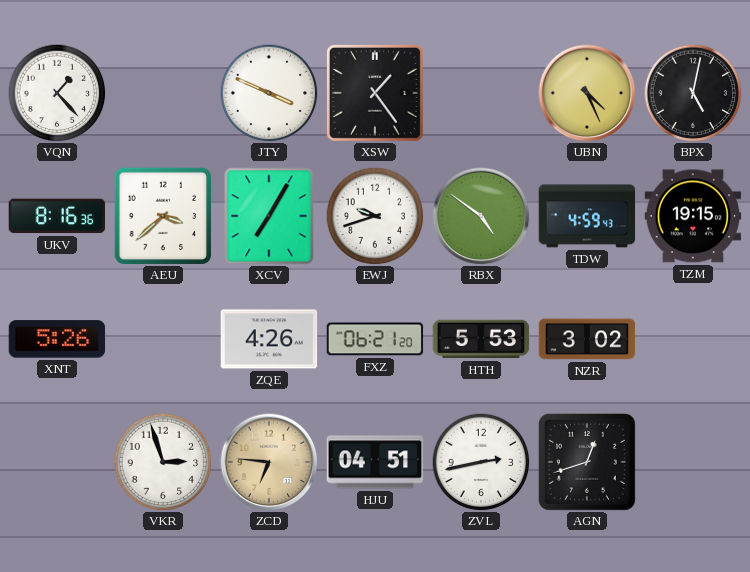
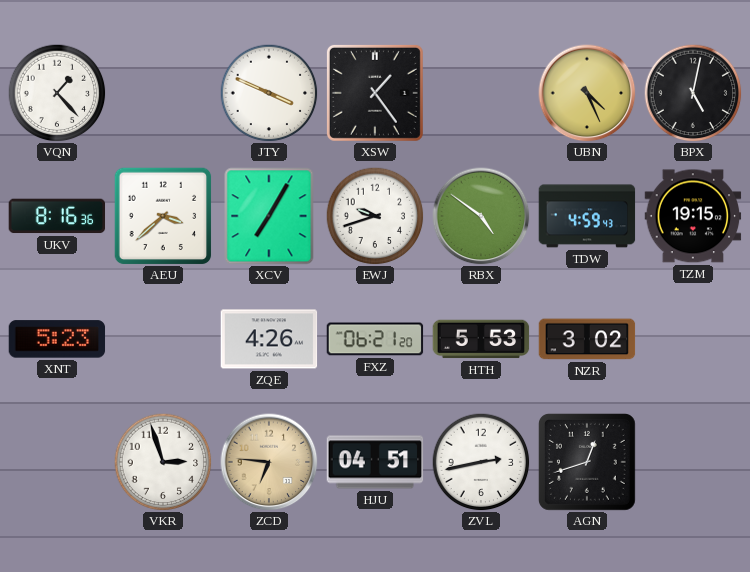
XNT: 5:26 -> 5:23 (57, 339)
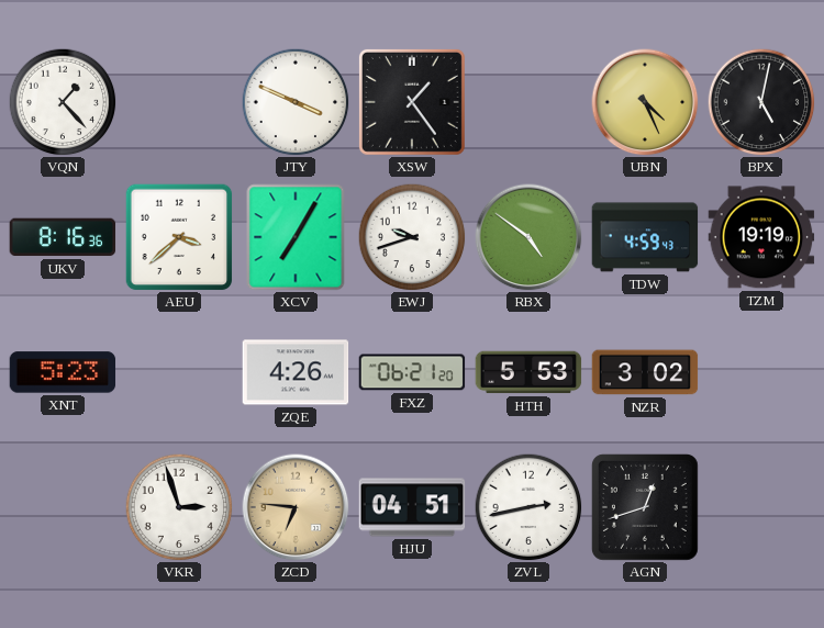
TZM: 19:15 -> 19:19 (761, 237)
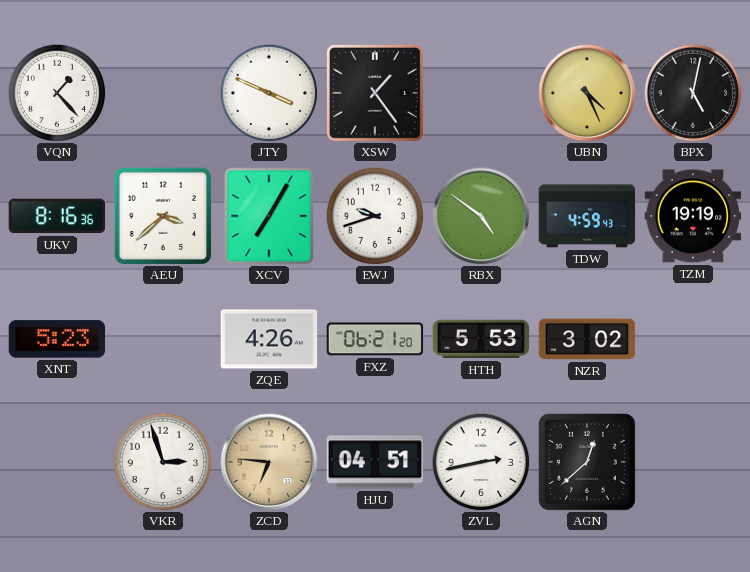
AGN: 12:42 -> 12:38 (587, 462)
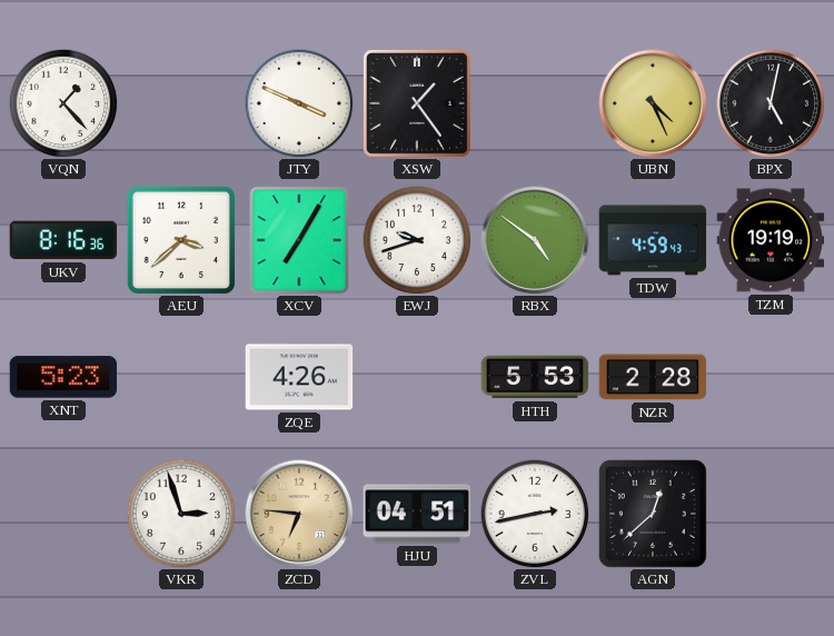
FXZ: 06:21 -> none (375, 339)
NZR: 3:02 -> 2:28 (653, 377)
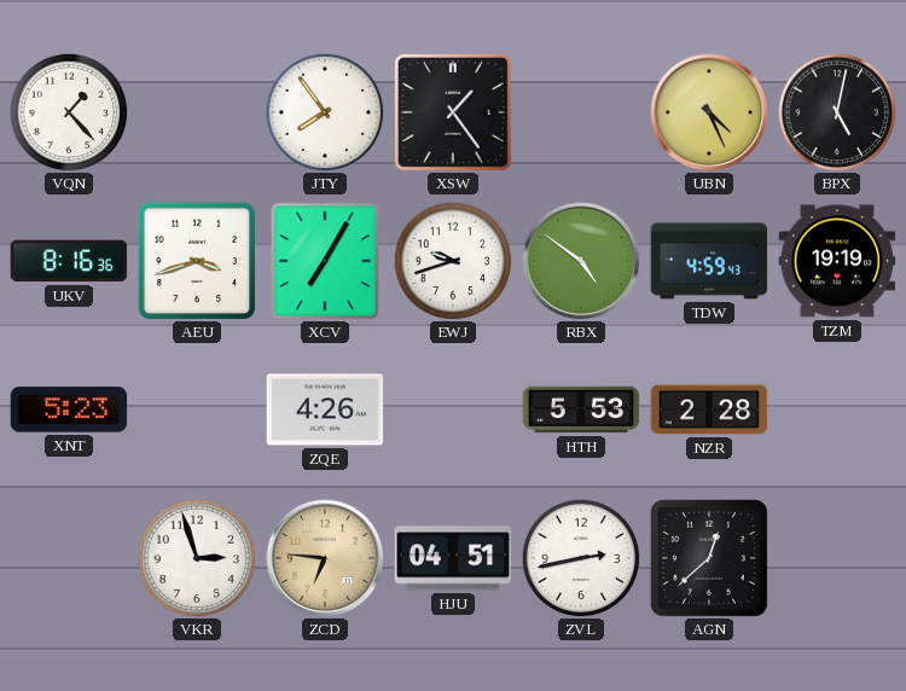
JTY: 3:49 -> 7:54 (325, 112)
AEU: 3:38 -> 3:42 (197, 261)
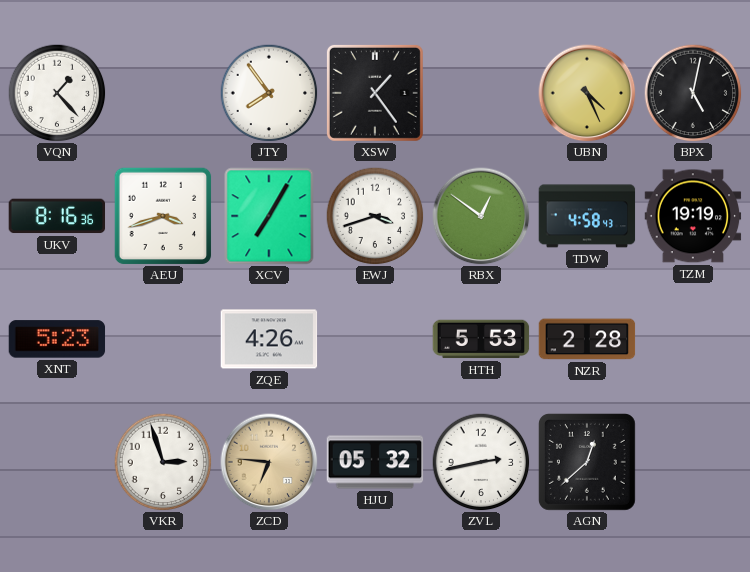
EWJ: 9:42 -> 3:42 (375, 216)
RBX: 4:51 -> 12:51 (481, 216)
TDW: 4:59 -> 4:58 (587, 216)
HJU: 04:51 -> 05:32 (375, 462)
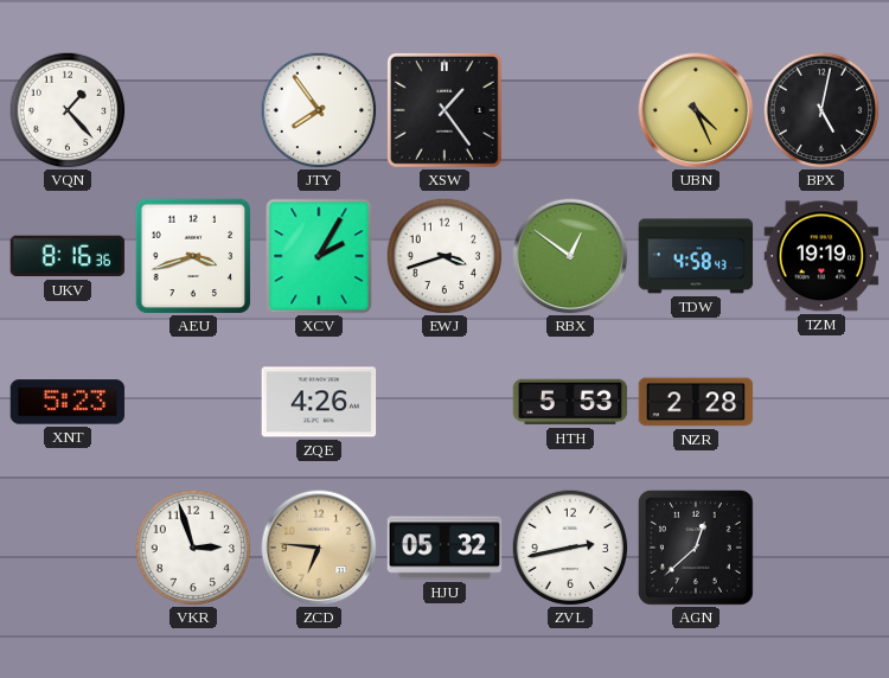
XCV: 7:05 -> 2:05 (319, 256)
